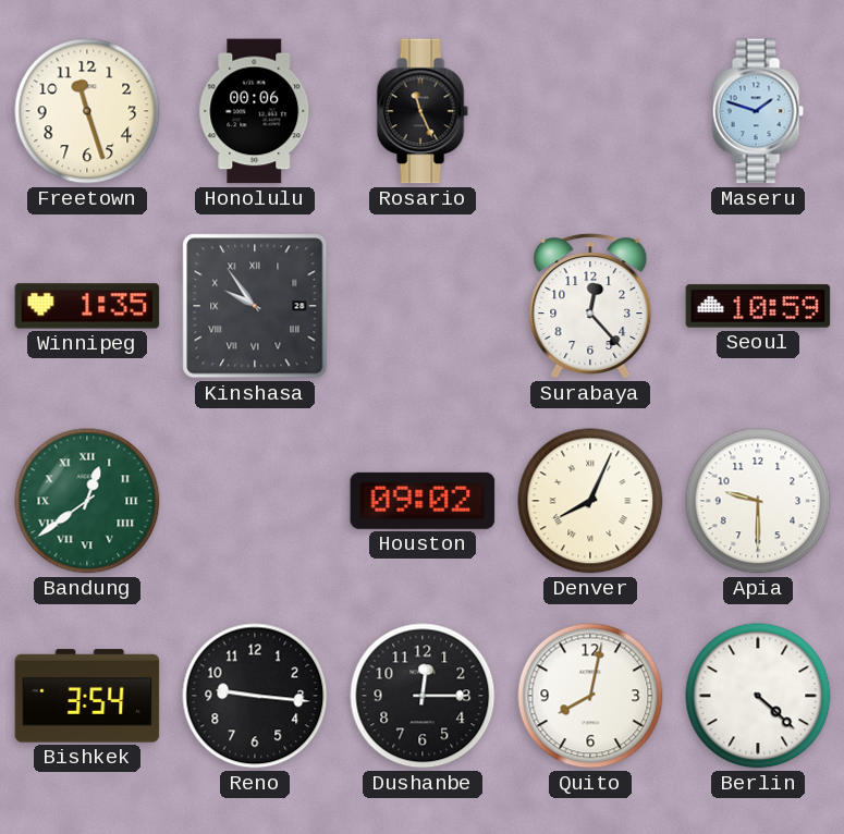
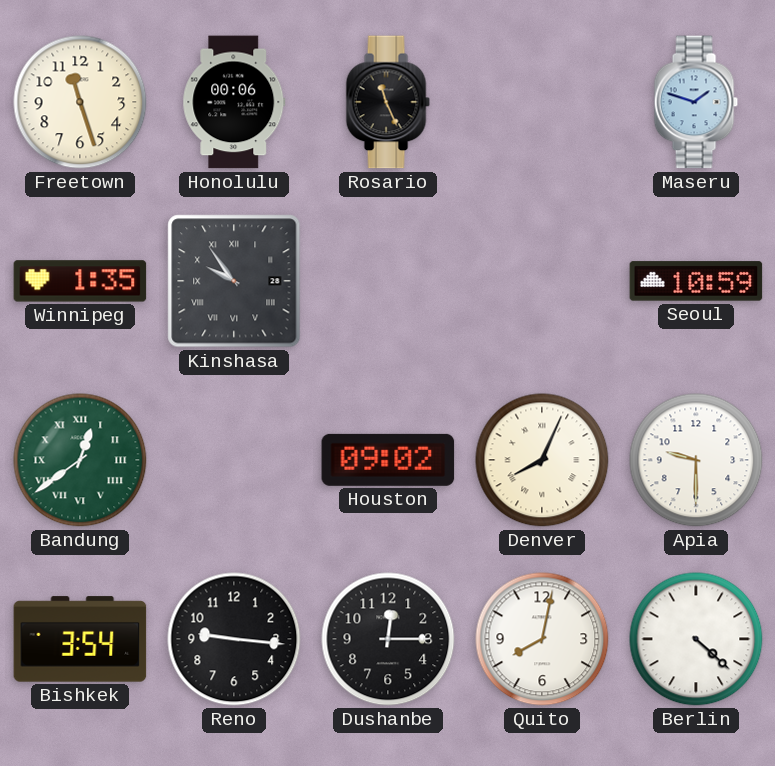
Surabaya: 12:23 -> none (590, 306)
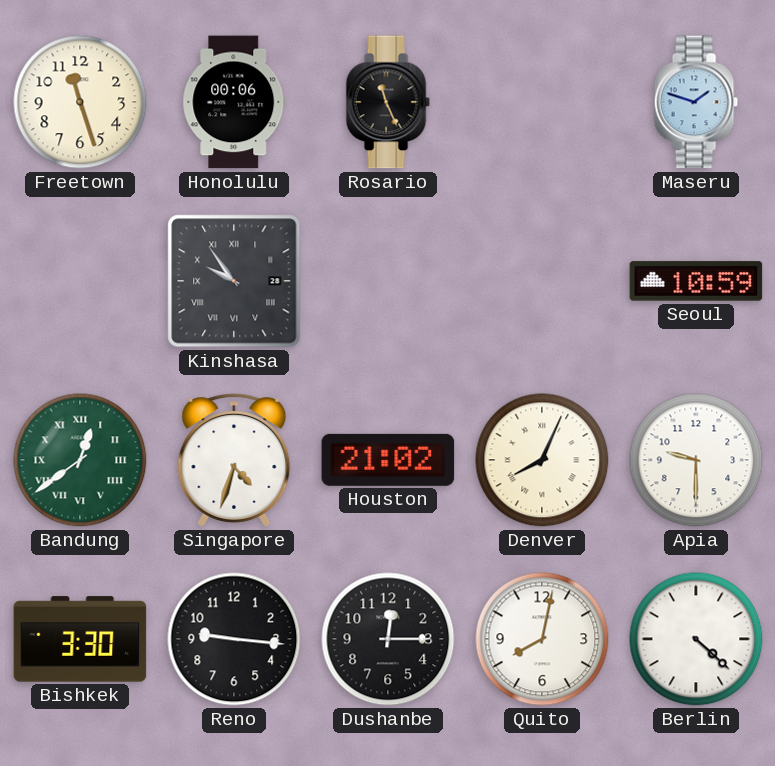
Winnipeg: 1:35 -> none (80, 281)
Singapore: none -> 4:33 (234, 460)
Houston: 09:02 -> 21:02 (388, 460)
Bishkek: 3:54 -> 3:30 (80, 639)
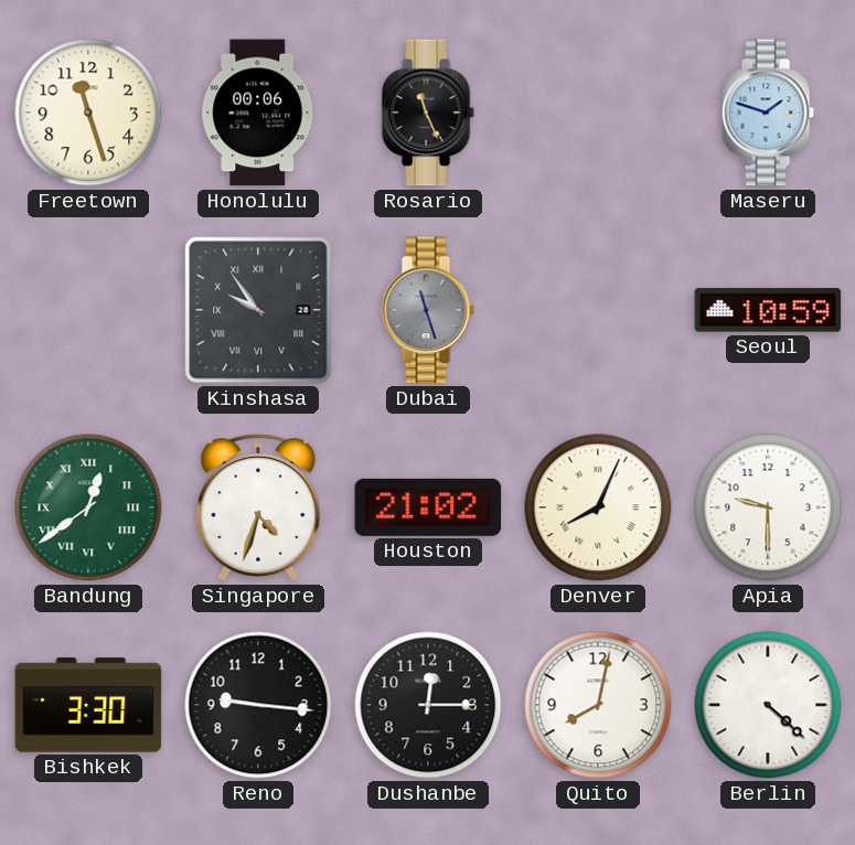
Dubai: none -> 11:27 (428, 310)
